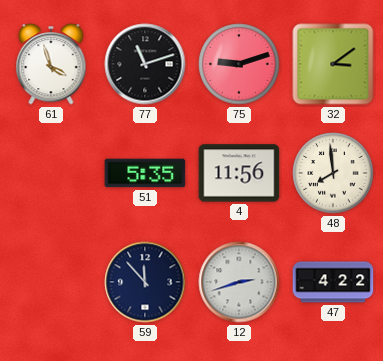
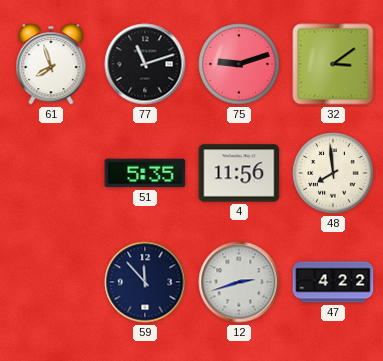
61: 3:57 -> 7:57 (51, 64)
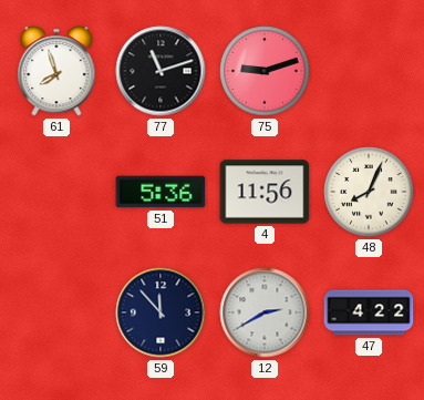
32: 3:09 -> none (333, 64)
51: 5:35 -> 5:36 (161, 192)
48: 7:59 -> 8:04 (369, 192)
12: 2:42 -> 2:40 (265, 312)
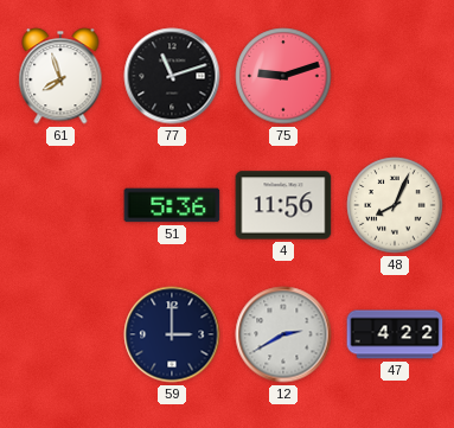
59: 11:53 -> 3:00 (172, 334)
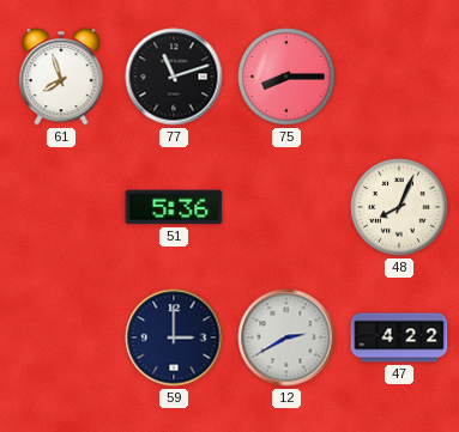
75: 9:12 -> 8:15 (286, 77)
4: 11:56 -> none (283, 205)
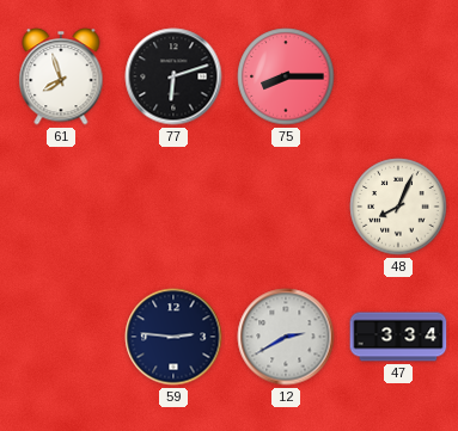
77: 11:12 -> 6:12 (173, 76)
51: 5:36 -> none (174, 207)
59: 3:00 -> 2:46 (173, 337)
47: 4:22 -> 3:34 (398, 337)
